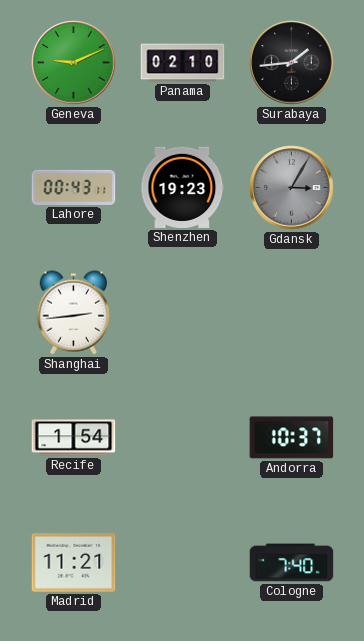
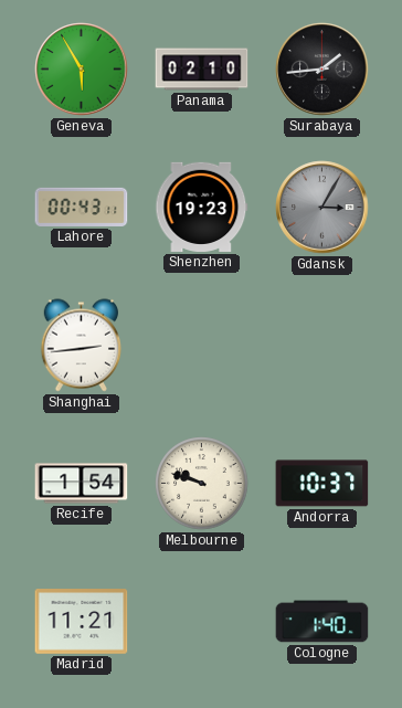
Geneva: 9:11 -> 5:55 (82, 70)
Melbourne: none -> 9:48 (202, 484)
Cologne: 7:40 -> 1:40 (322, 622)
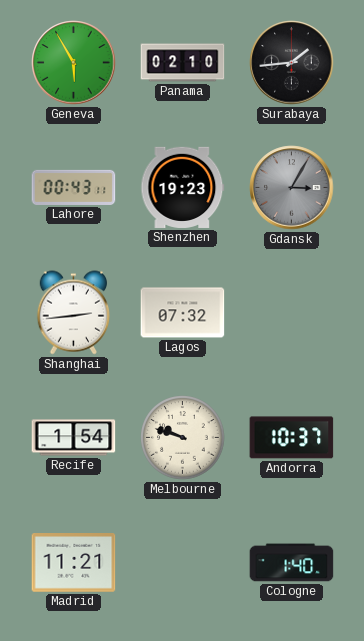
Lagos: none -> 07:32 (183, 313)
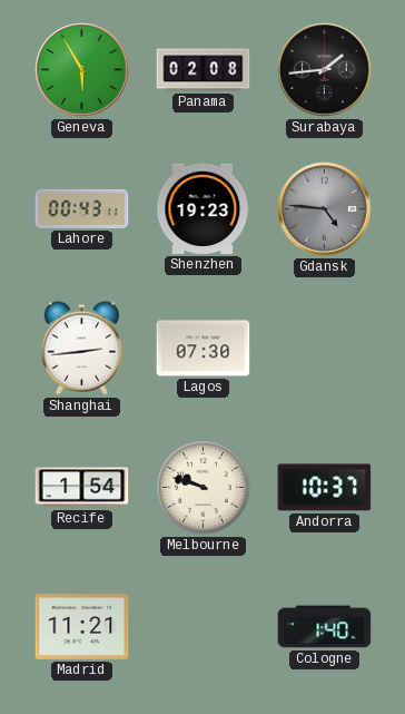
Panama: 02:10 -> 02:08 (204, 70)
Gdansk: 3:05 -> 4:46 (325, 209)
Lagos: 07:32 -> 07:30 (204, 349)
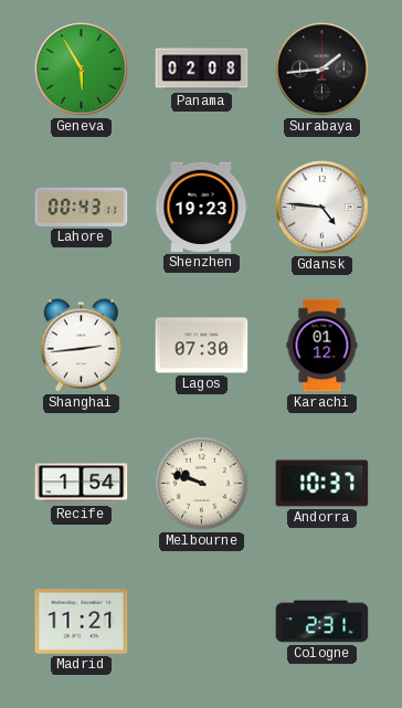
Gdansk dial: grey -> white (322, 208)
Karachi: none -> 01:12 (322, 346)
Cologne: 1:40 -> 2:31 (322, 622)
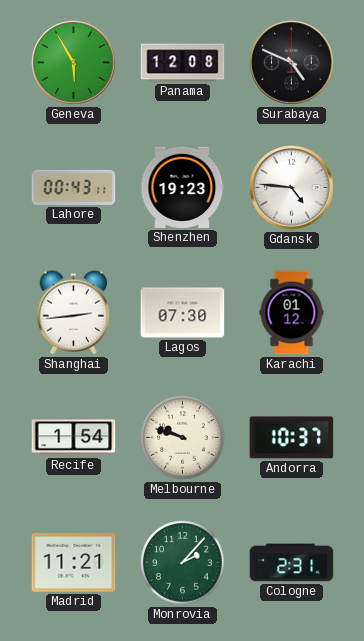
Panama: 02:08 -> 12:08 (183, 63)
Surabaya: 1:44 -> 4:49 (292, 63)
Monrovia: none -> 2:07 (183, 563)
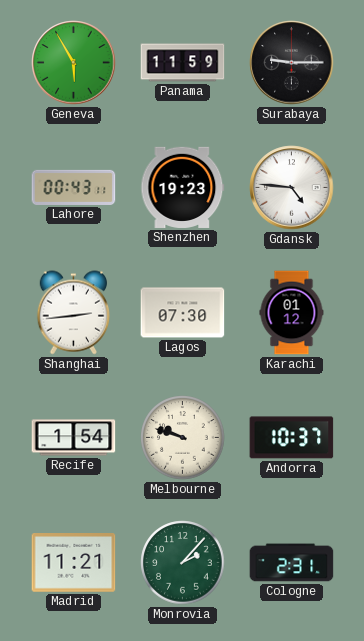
Panama: 12:08 -> 11:59 (183, 63)
Surabaya: 4:49 -> 9:15 (292, 63)
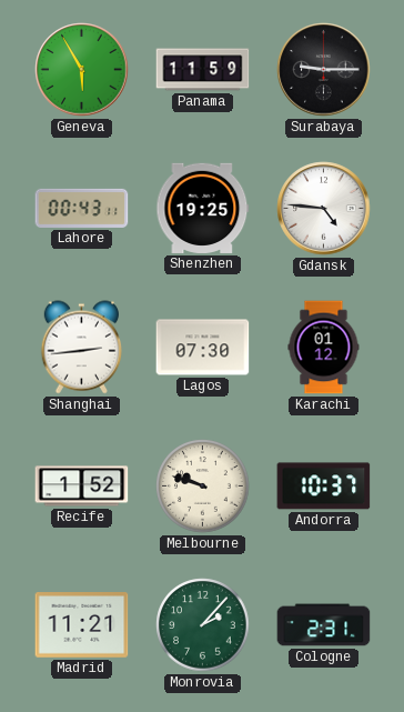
Shenzhen: 19:23 -> 19:25 (203, 208)
Recife: 1:54 -> 1:52 (82, 487)
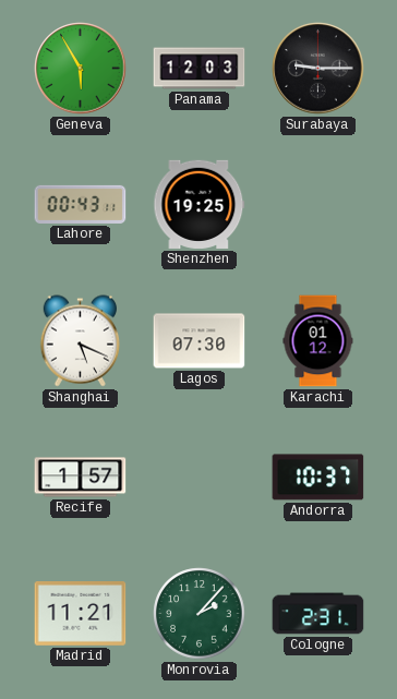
Panama: 11:59 -> 12:03 (200, 69)
Gdansk: 4:46 -> none (324, 209)
Shanghai: 2:44 -> 5:19 (80, 341)
Recife: 1:52 -> 1:57 (81, 478)
Melbourne: 9:48 -> none (203, 487)
